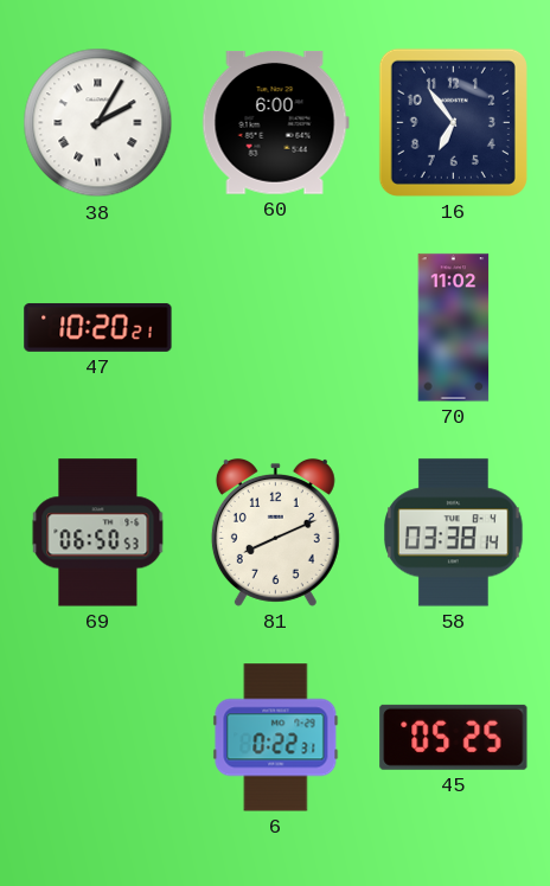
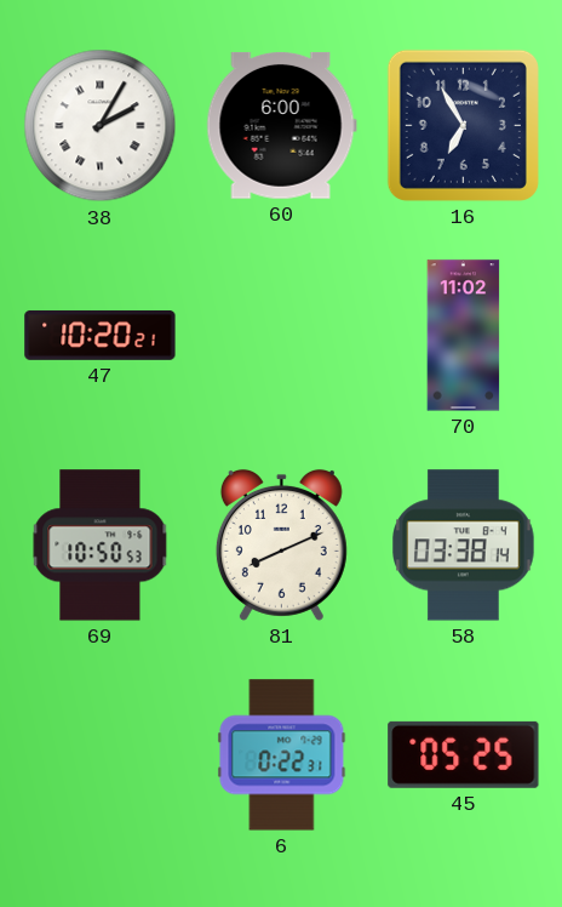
16: 6:54 -> 6:55 (463, 125)
69: 06:50 -> 10:50 (101, 546)
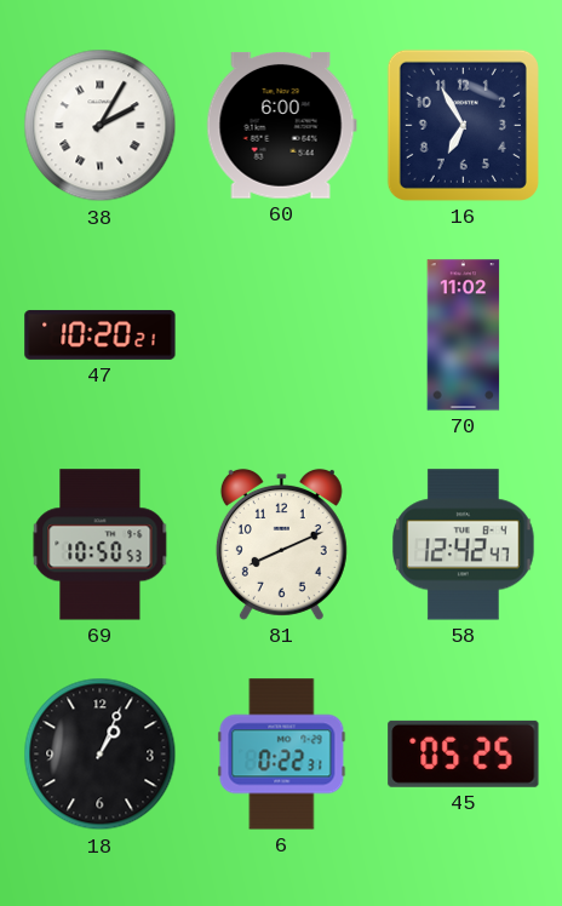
58: 03:38 -> 12:42 (464, 545)
18: none -> 1:04 (101, 755)
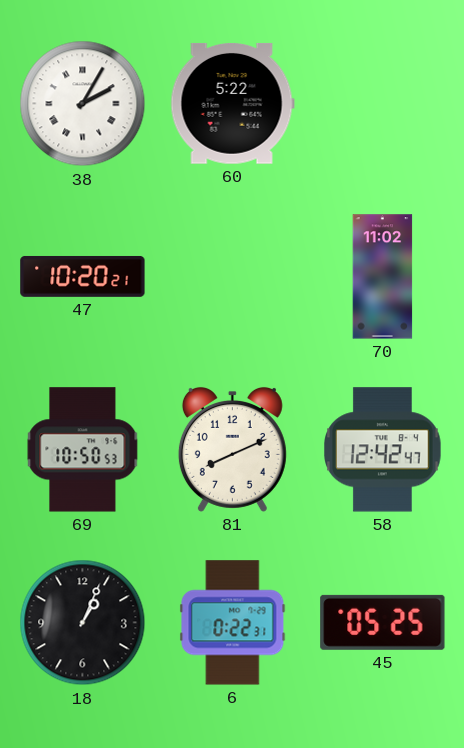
60: 6:00 -> 5:22 (232, 103)
16: 6:55 -> none (463, 125)
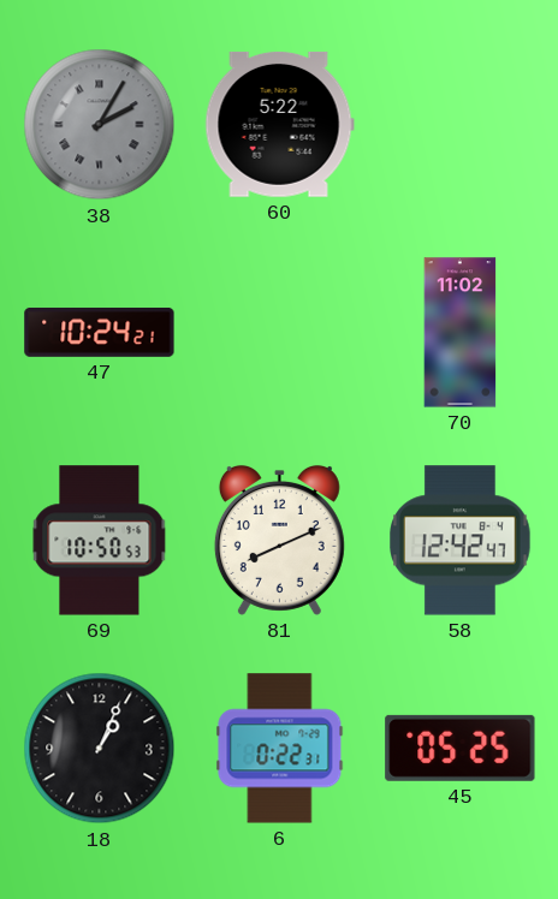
38 dial: white -> grey (100, 125)
47: 10:20 -> 10:24 (100, 332)
